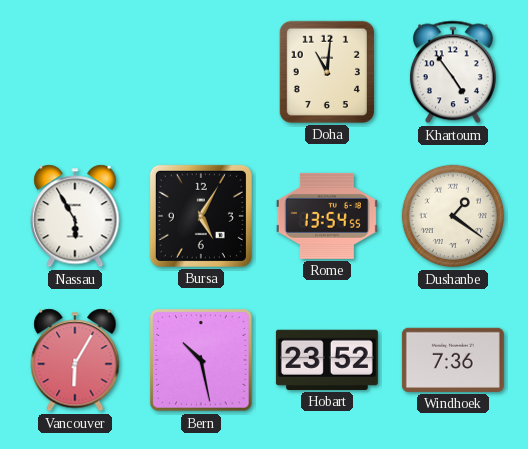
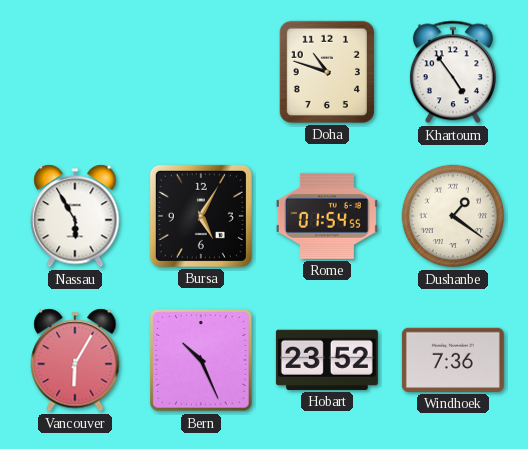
Doha: 11:01 -> 10:48 (327, 72)
Rome: 13:54 -> 01:54 (327, 216)
Bern: 10:28 -> 10:26 (201, 360)
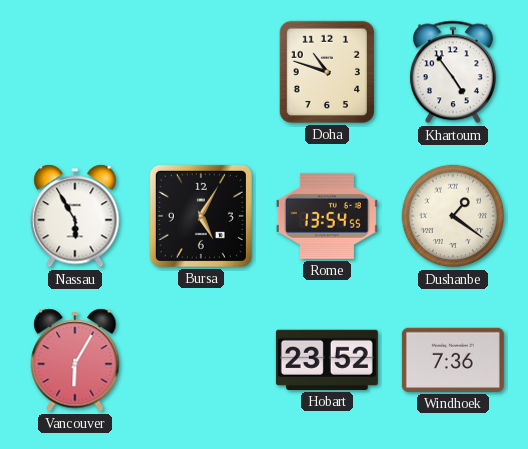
Rome: 01:54 -> 13:54 (327, 216)
Bern: 10:26 -> none (201, 360)
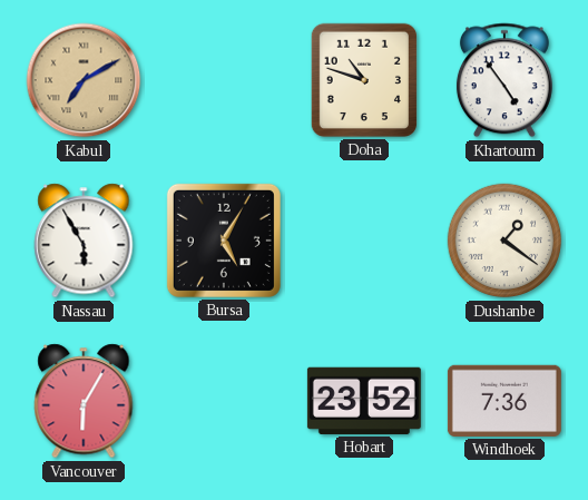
Kabul: none -> 7:10 (84, 80)
Rome: 13:54 -> none (327, 216)
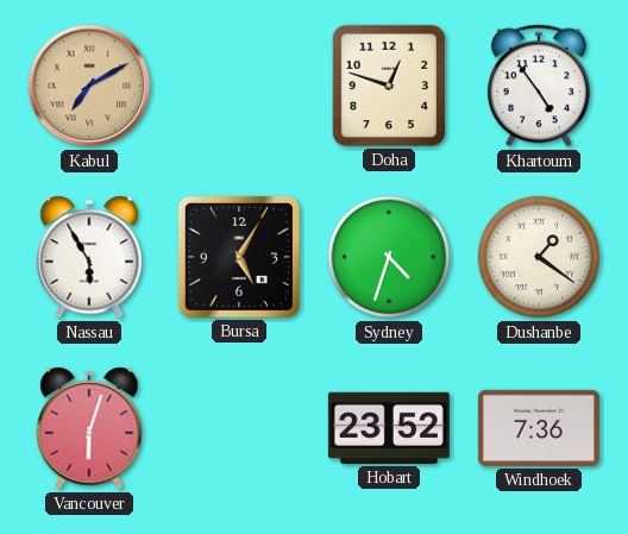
Doha: 10:48 -> 12:48 (389, 86)
Sydney: none -> 4:33 (389, 257)
Vancouver: 6:05 -> 6:03 (89, 428)
